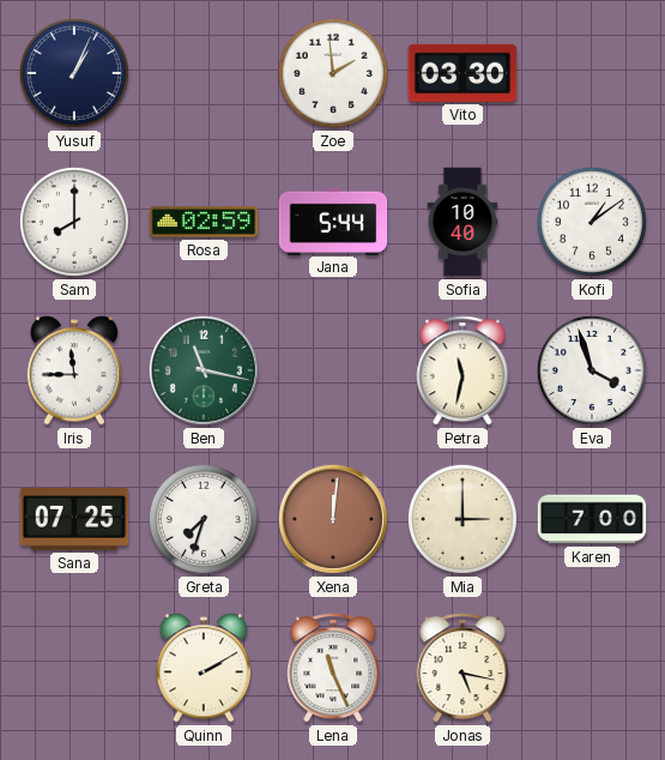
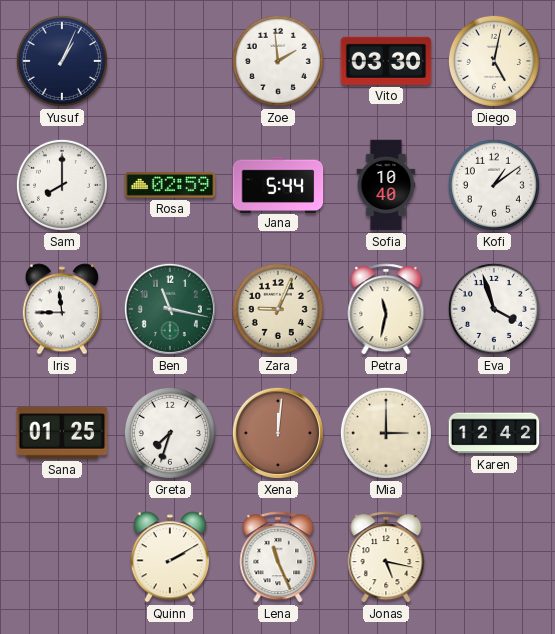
Diego: none -> 5:02 (494, 61)
Zara: none -> 9:04 (278, 309)
Sana: 07:25 -> 01:25 (62, 433)
Karen: 7:00 -> 12:42 (494, 433)
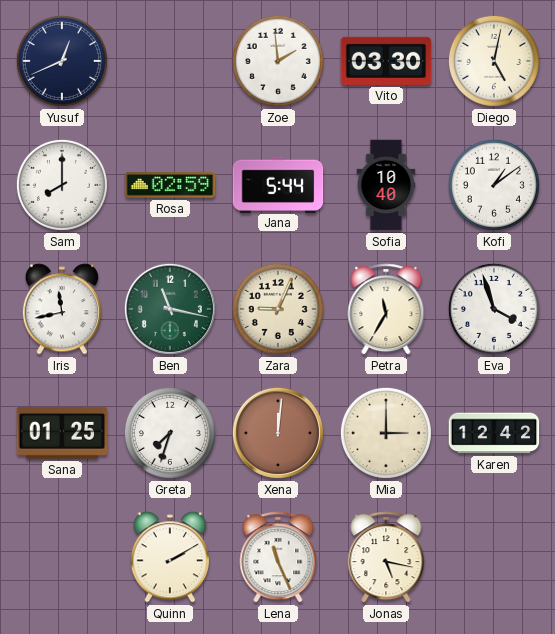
Yusuf: 1:04 -> 12:41 (62, 61)
Iris: 11:45 -> 11:43 (61, 309)
Petra: 11:32 -> 11:35 (386, 309)
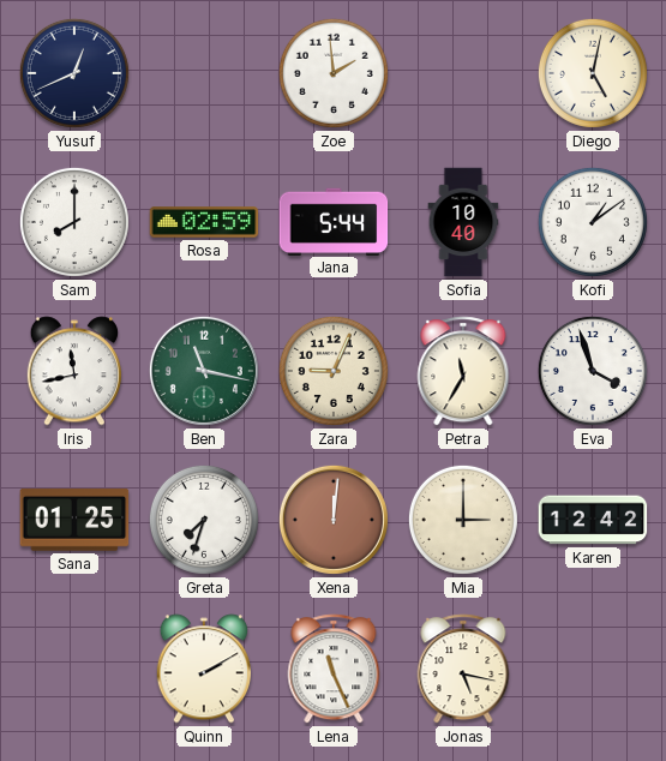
Vito: 03:30 -> none (386, 61)
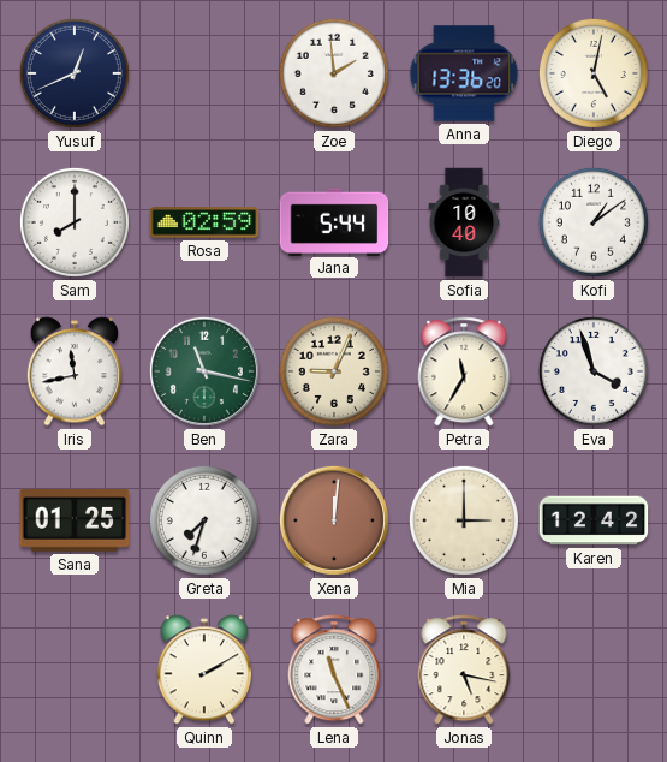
Anna: none -> 13:36 (464, 73)
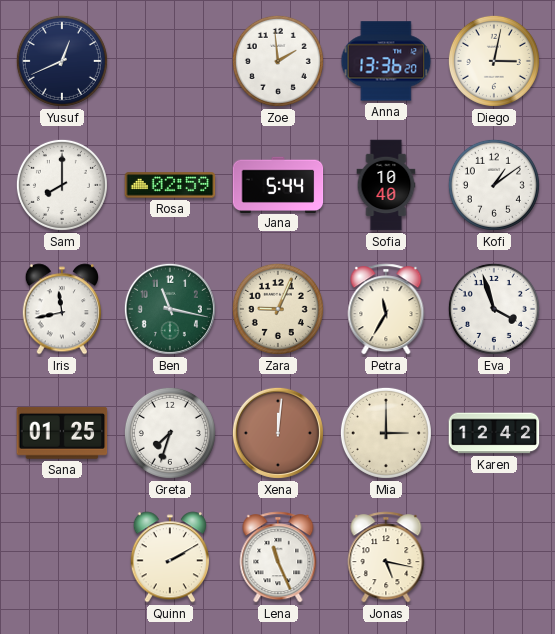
Diego: 5:02 -> 3:02 (494, 61)
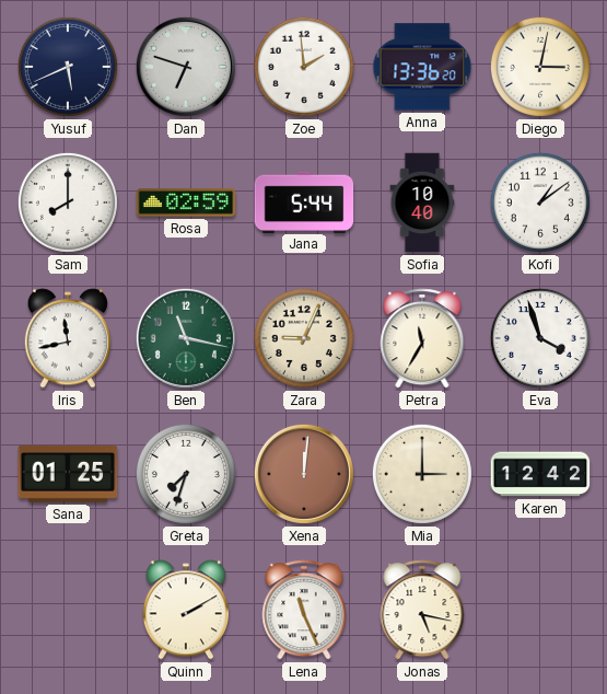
Yusuf: 12:41 -> 5:41 (68, 67)
Dan: none -> 6:48 (186, 67)
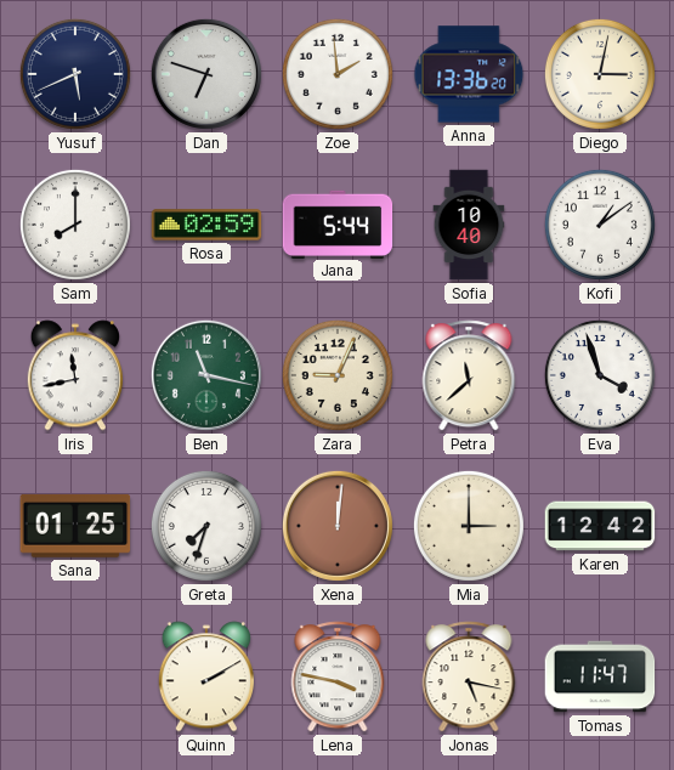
Petra: 11:35 -> 11:38 (469, 375)
Lena: 11:26 -> 3:47 (338, 676)
Tomas: none -> 11:47 (600, 676)
